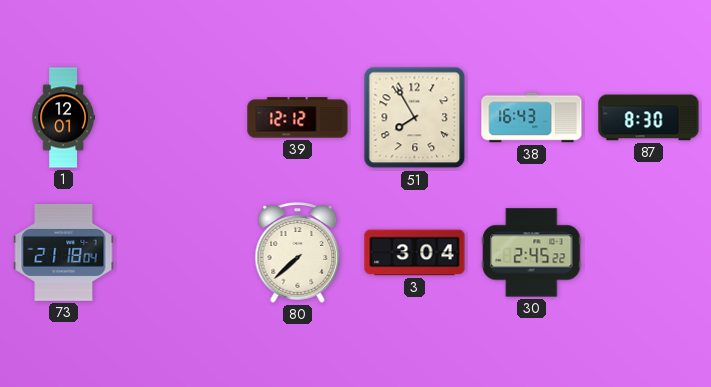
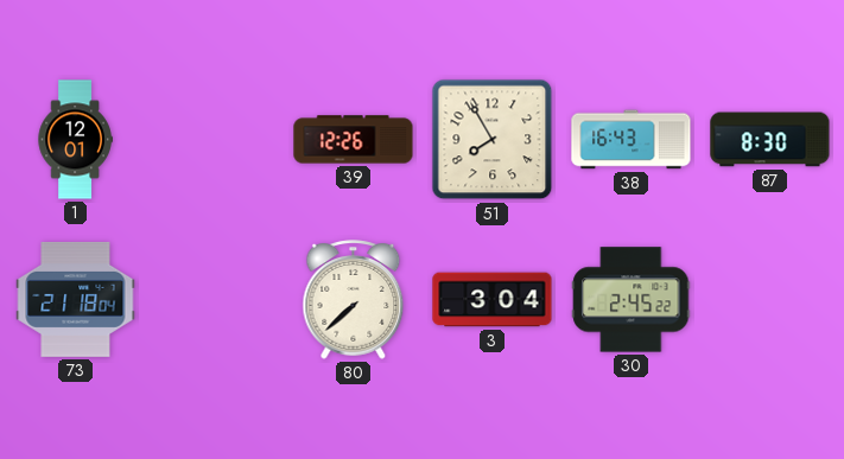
39: 12:12 -> 12:26 (354, 140)
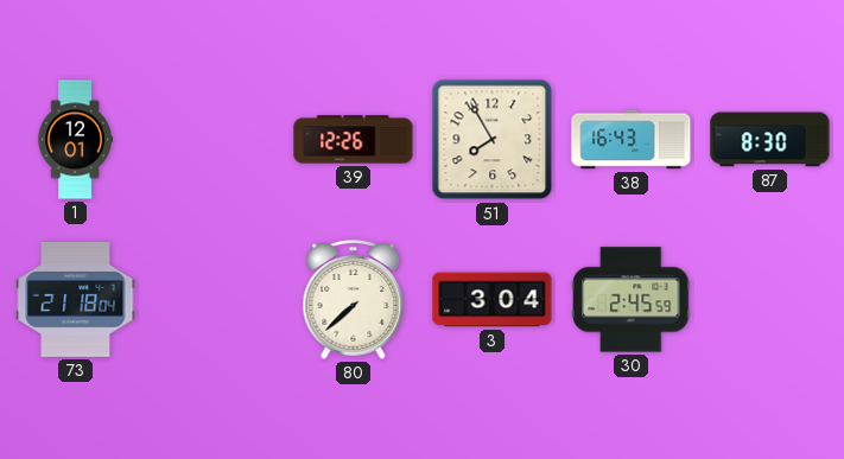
30: 2:45:22 -> 2:45:59 (632, 300)
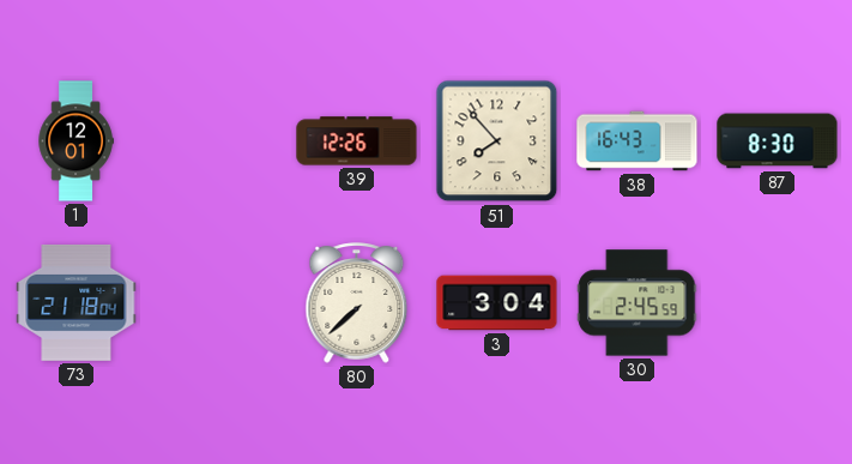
51: 7:55 -> 7:53 (497, 141)
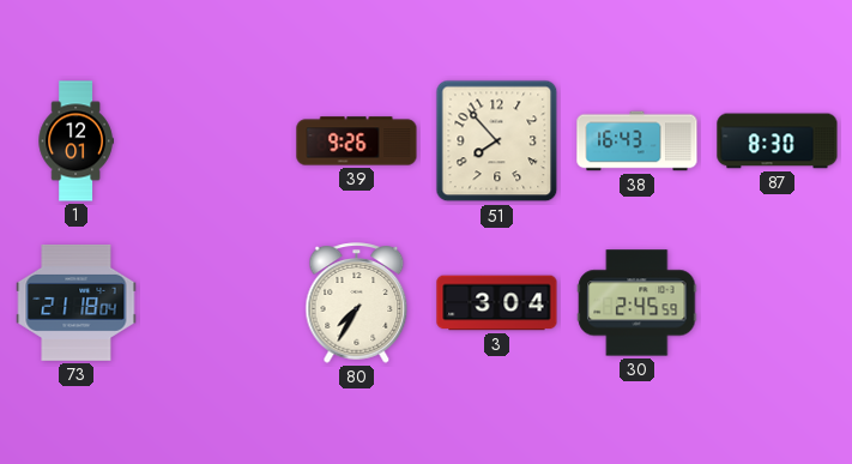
39: 12:26 -> 9:26 (357, 141)
80: 7:38 -> 7:35 (357, 303)
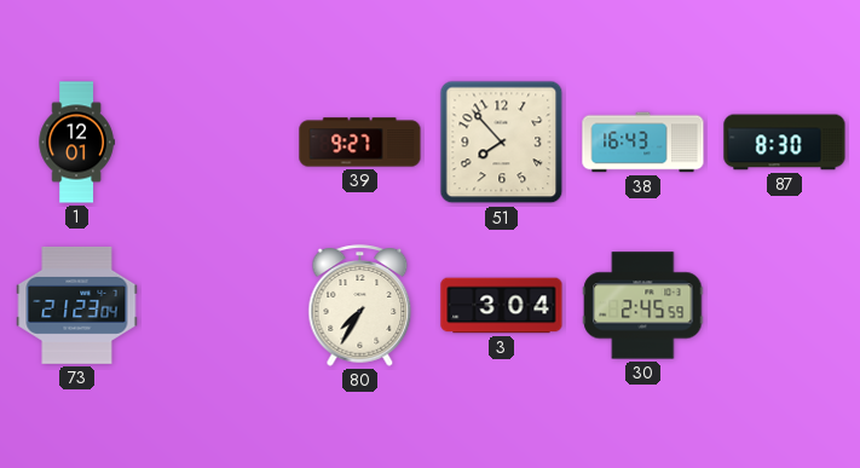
39: 9:26 -> 9:27 (360, 143)
73: 21:18 -> 21:23 (77, 305)
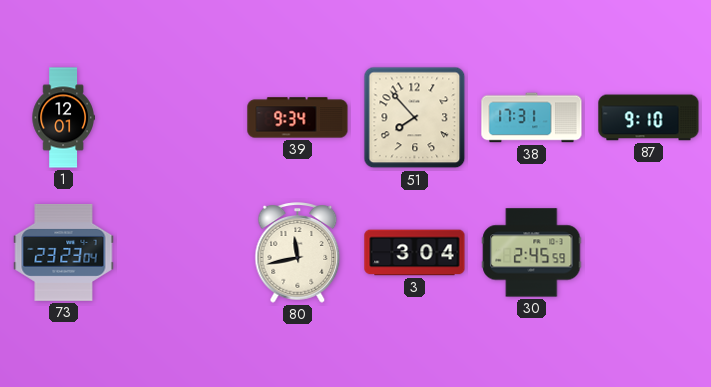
39: 9:27 -> 9:34 (298, 118)
38: 16:43 -> 17:31 (532, 118)
87: 8:30 -> 9:10 (649, 118)
73: 21:23 -> 23:23 (64, 252)
80: 7:35 -> 11:43 (298, 253)
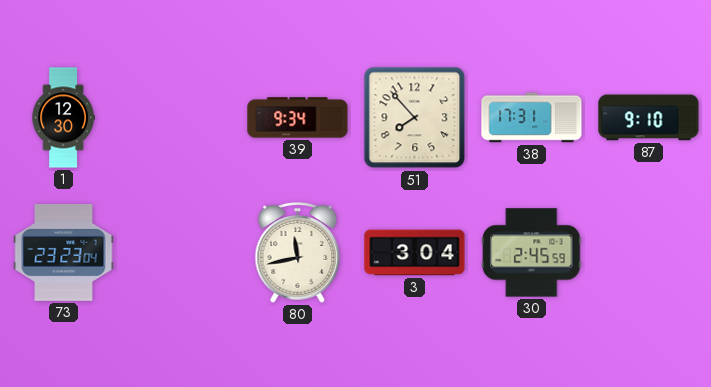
1: 12:01 -> 12:30 (63, 118)
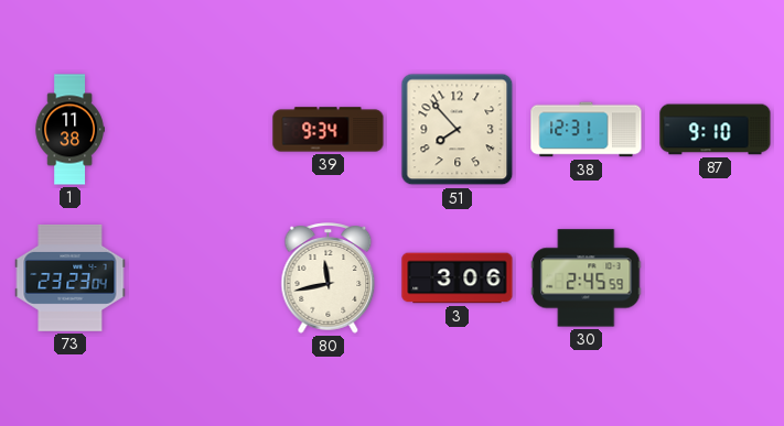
1: 12:30 -> 11:38 (69, 130)
38: 17:31 -> 12:31 (587, 130)
3: 3:04 -> 3:06 (458, 278)
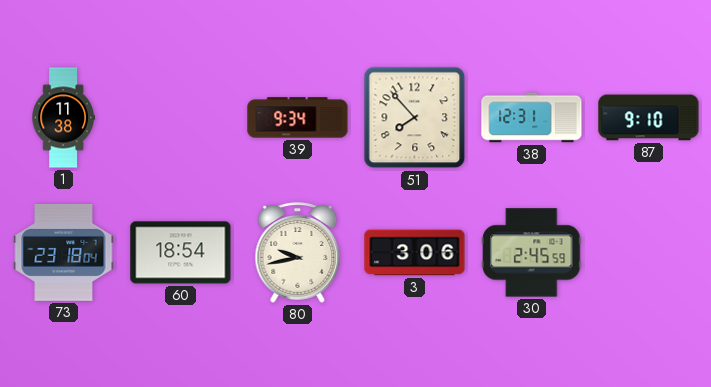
73: 23:23 -> 23:18 (64, 252)
60: none -> 18:54 (181, 253)
80: 11:43 -> 9:43 (298, 253)
